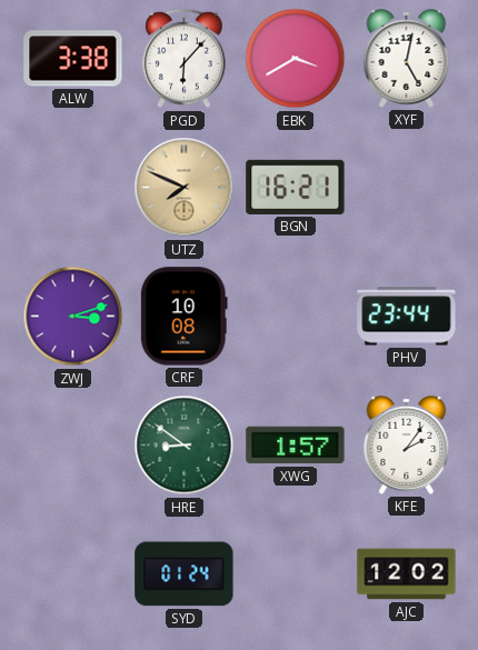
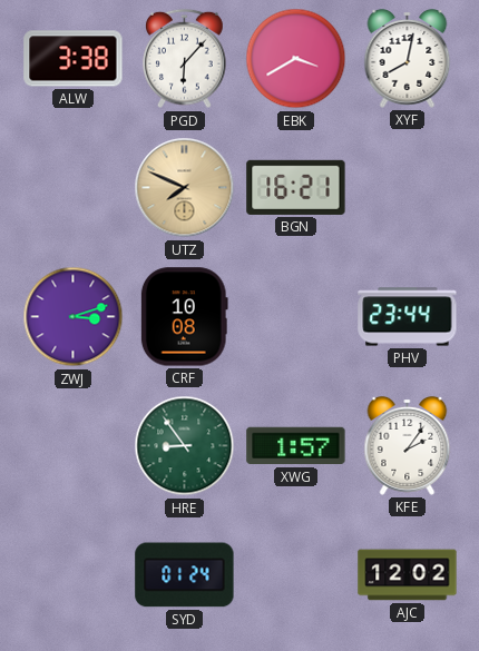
XYF: 5:02 -> 8:02 (408, 58)
HRE: 8:51 -> 8:54 (185, 446)
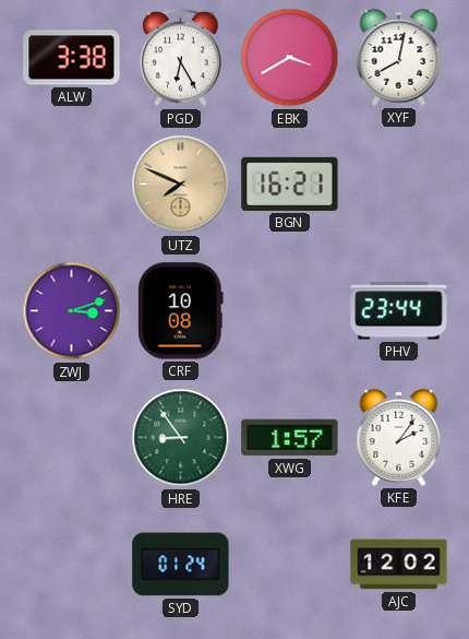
PGD: 6:07 -> 6:25 (181, 58)
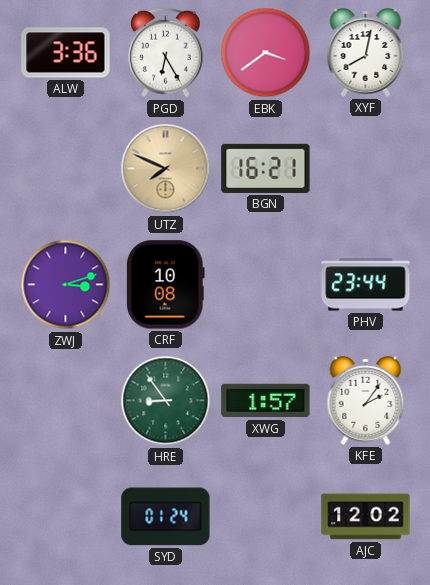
ALW: 3:38 -> 3:36 (66, 53)
EBK: 3:40 -> 3:39 (266, 53)
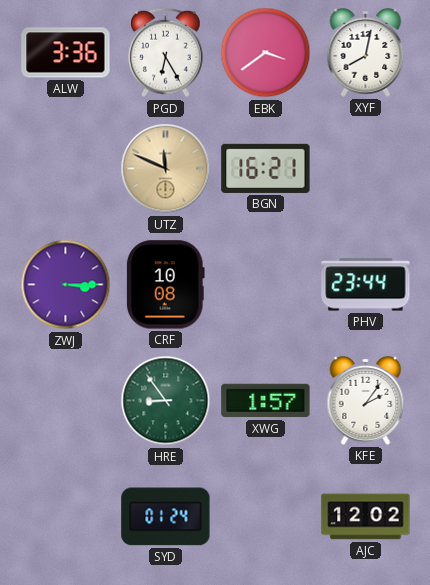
UTZ: 7:49 -> 11:49 (166, 169)
ZWJ: 3:12 -> 3:15 (66, 285)
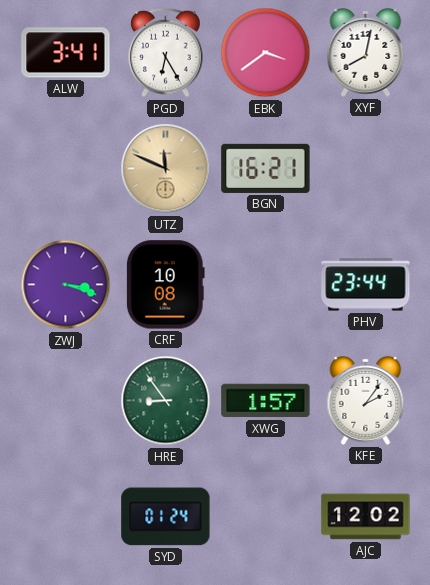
ALW: 3:36 -> 3:41 (66, 53)
ZWJ: 3:15 -> 3:18 (66, 285)
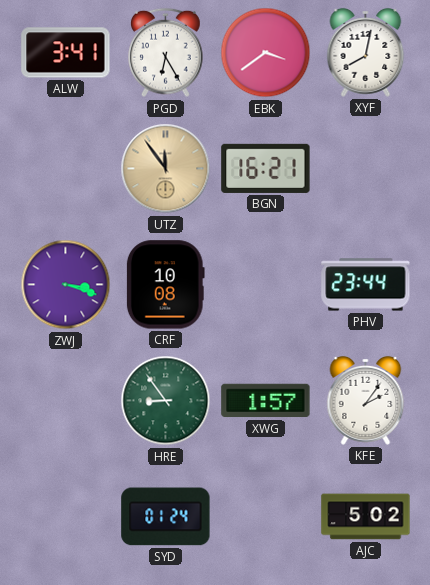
UTZ: 11:49 -> 11:54 (166, 169)
AJC: 12:02 -> 5:02 (366, 517)
